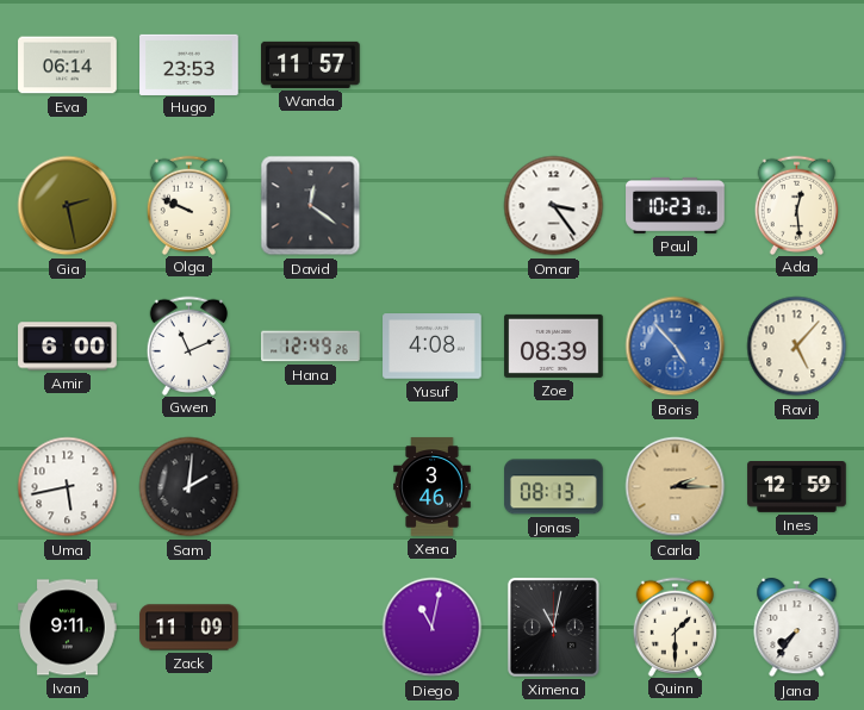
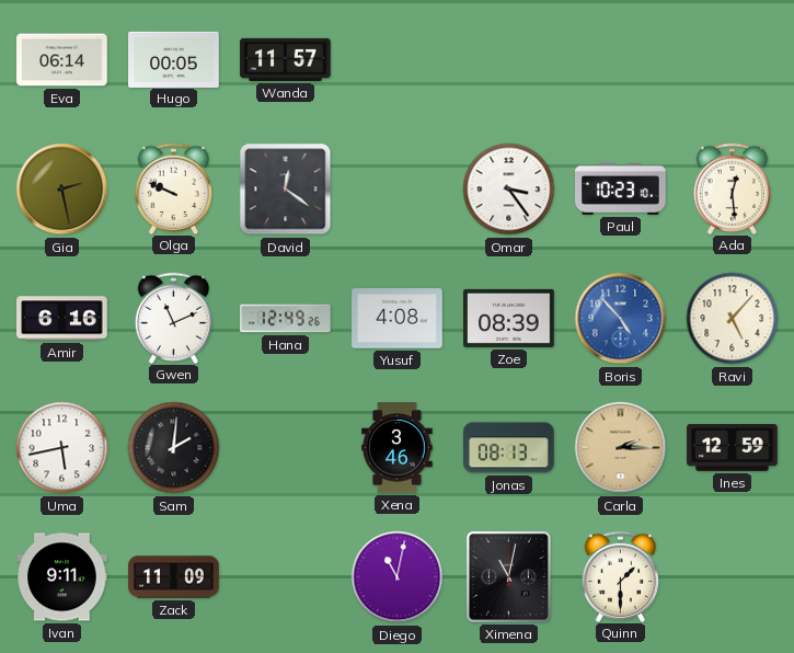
Hugo: 23:53 -> 00:05 (174, 59)
Amir: 6:00 -> 6:16 (62, 319)
Jana: 7:36 -> none (797, 629)
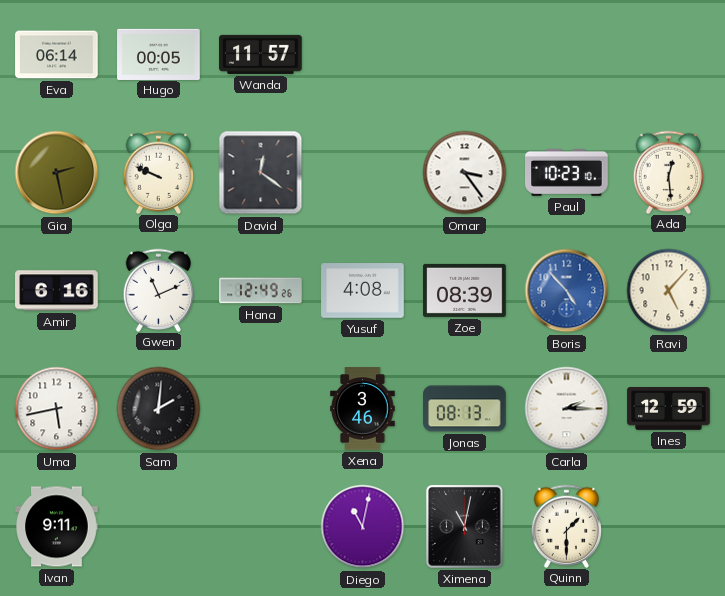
Carla dial: champagne -> white (567, 409)
Zack: 11:09 -> none (174, 577)
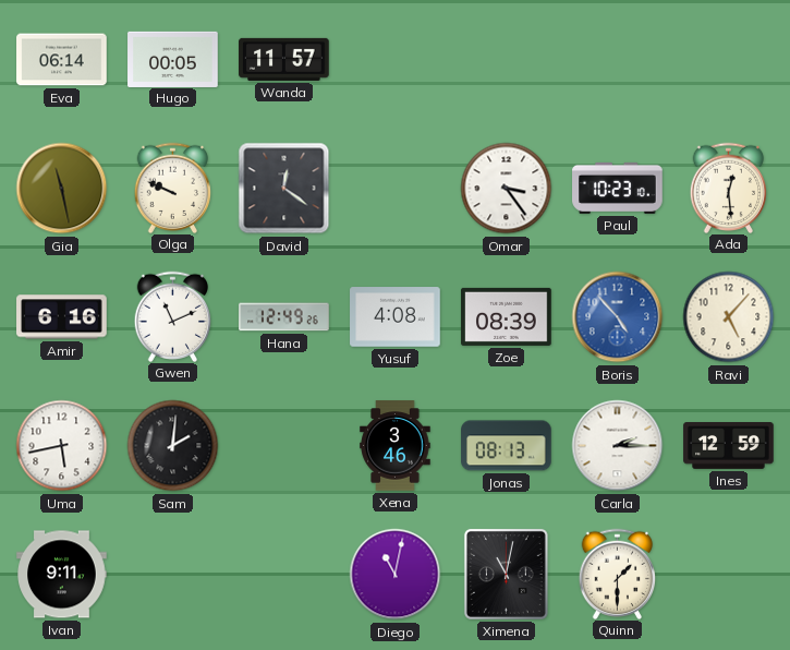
Gia: 2:28 -> 11:28 (62, 189)
